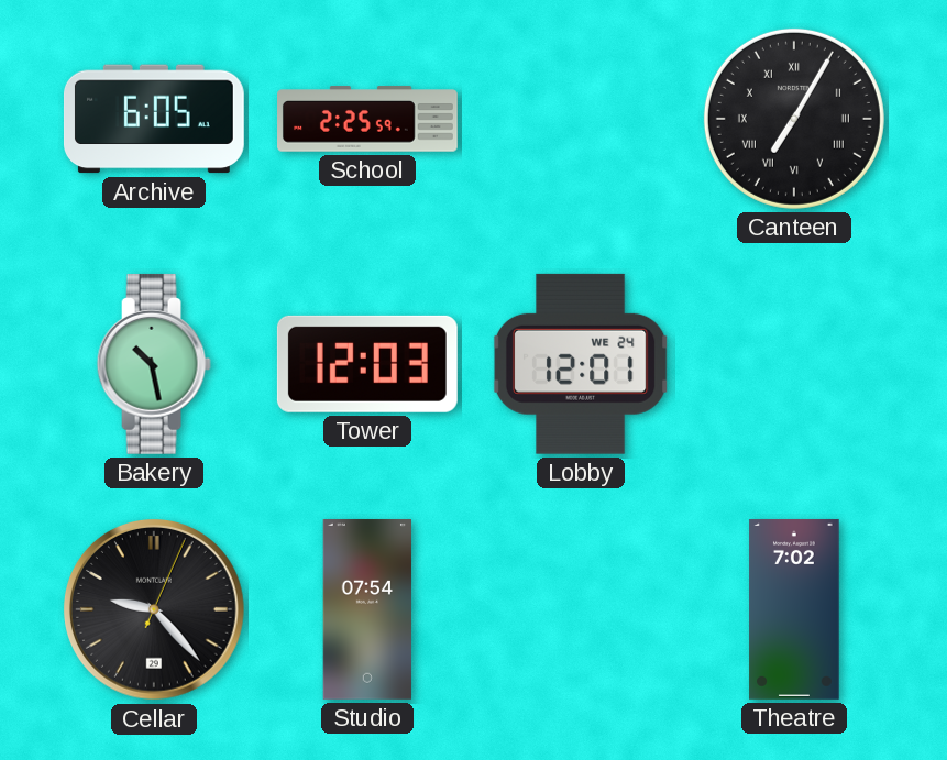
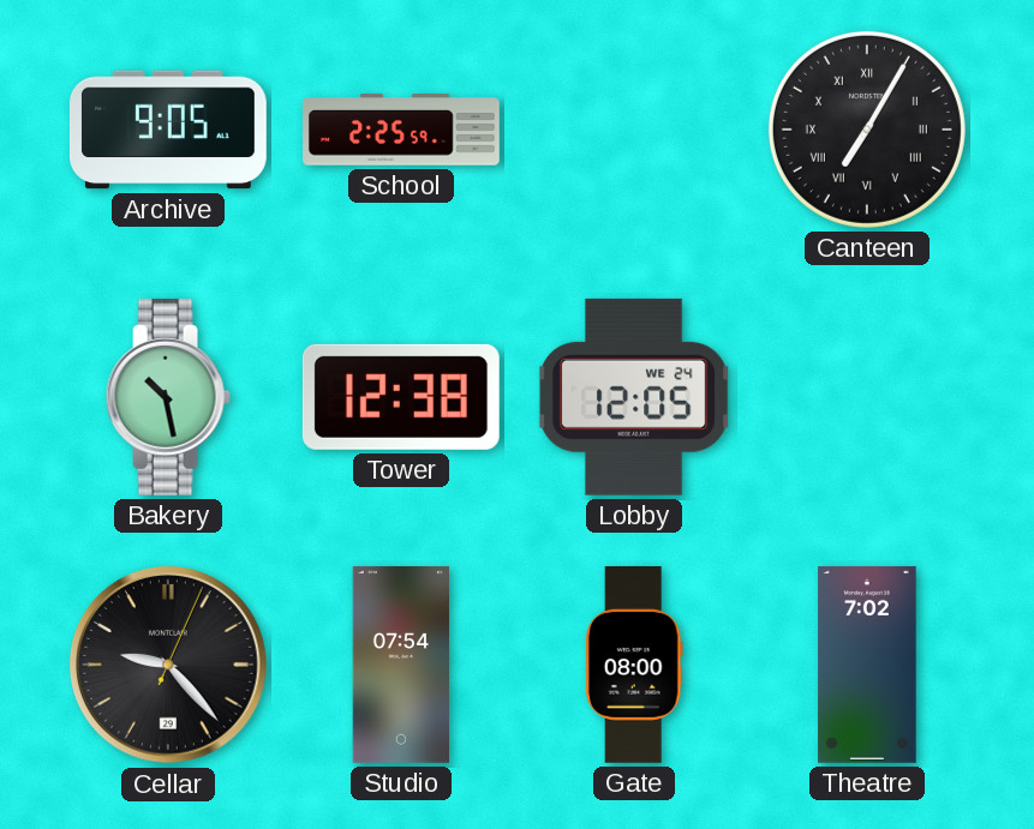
Archive: 6:05 -> 9:05 (168, 130)
Tower: 12:03 -> 12:38 (401, 397)
Lobby: 12:01 -> 12:05 (634, 397)
Gate: none -> 08:00 (634, 665)
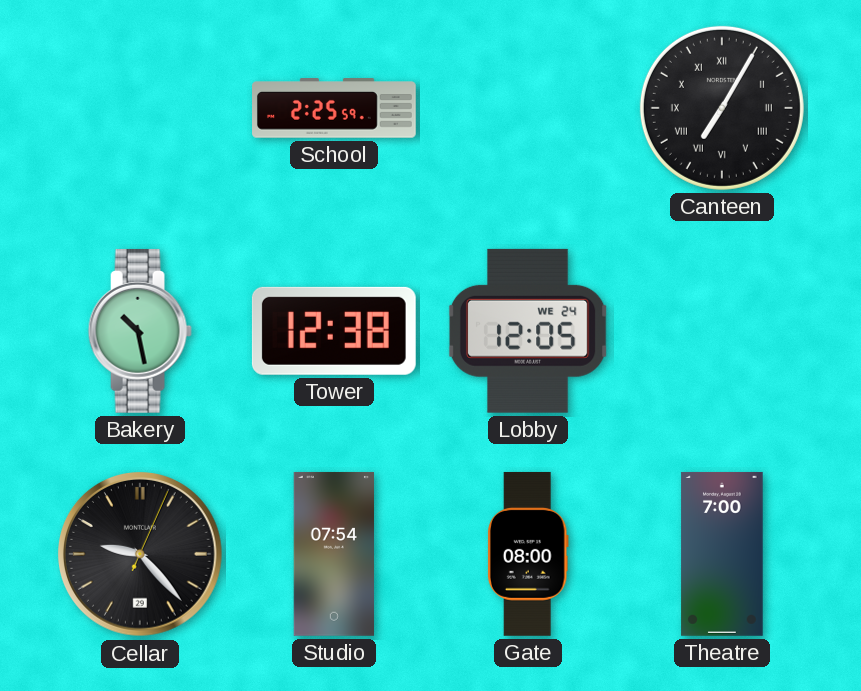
Archive: 9:05 -> none (168, 130)
Theatre: 7:02 -> 7:00 (722, 554)
